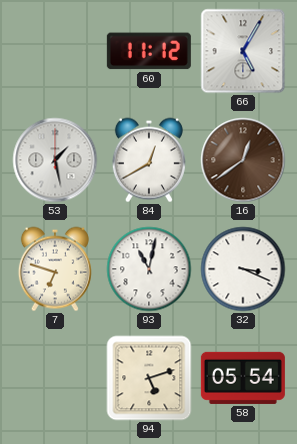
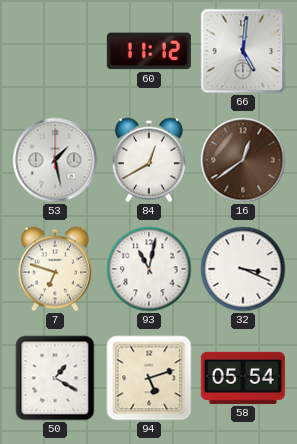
66: 5:05 -> 5:01 (243, 51)
50: none -> 1:20 (55, 378)
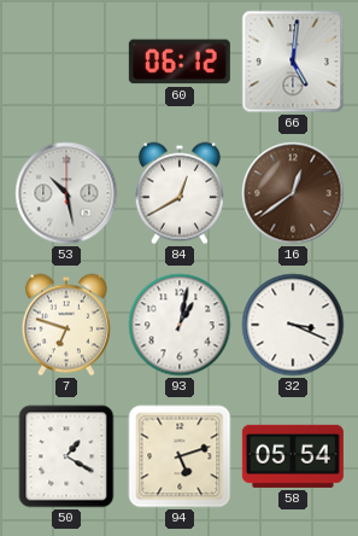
60: 11:12 -> 06:12 (180, 62)
53: 1:28 -> 10:28 (66, 193)
93: 11:02 -> 1:02 (180, 325)
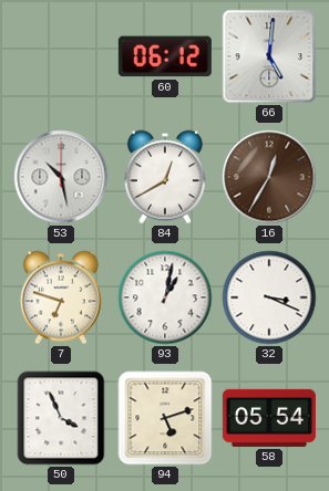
16: 12:39 -> 12:35 (269, 177)
50: 1:20 -> 3:56 (61, 418)
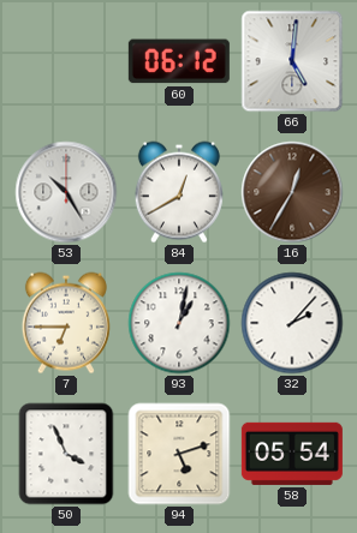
53: 10:28 -> 10:25 (66, 192)
7: 6:48 -> 6:45 (66, 323)
32: 3:19 -> 2:07 (292, 323)
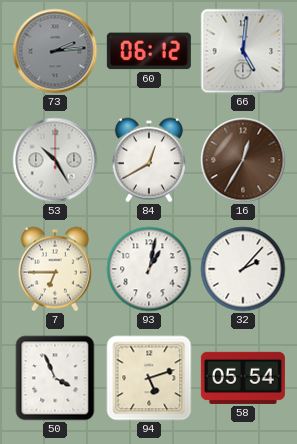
73: none -> 2:14 (55, 51)
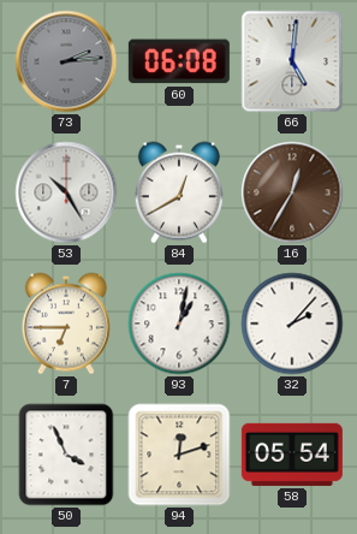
60: 06:12 -> 06:08 (179, 61)
94: 5:12 -> 12:12 (179, 455)
